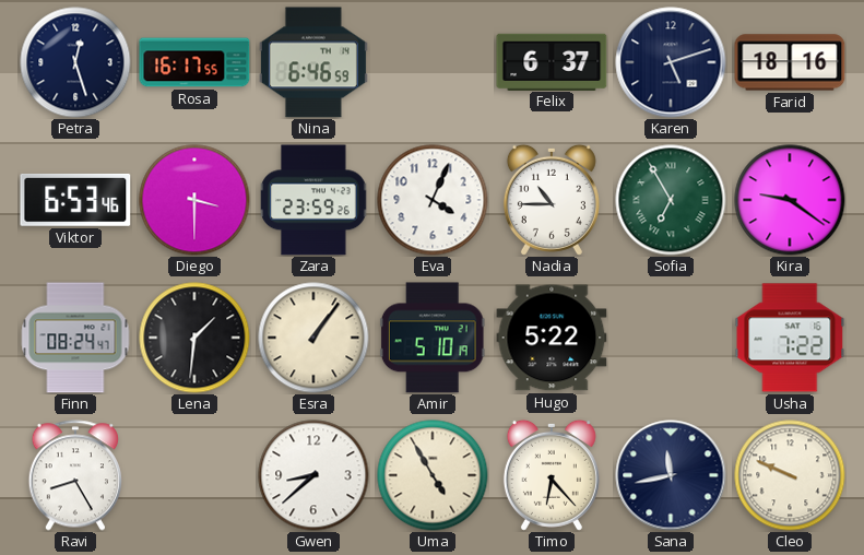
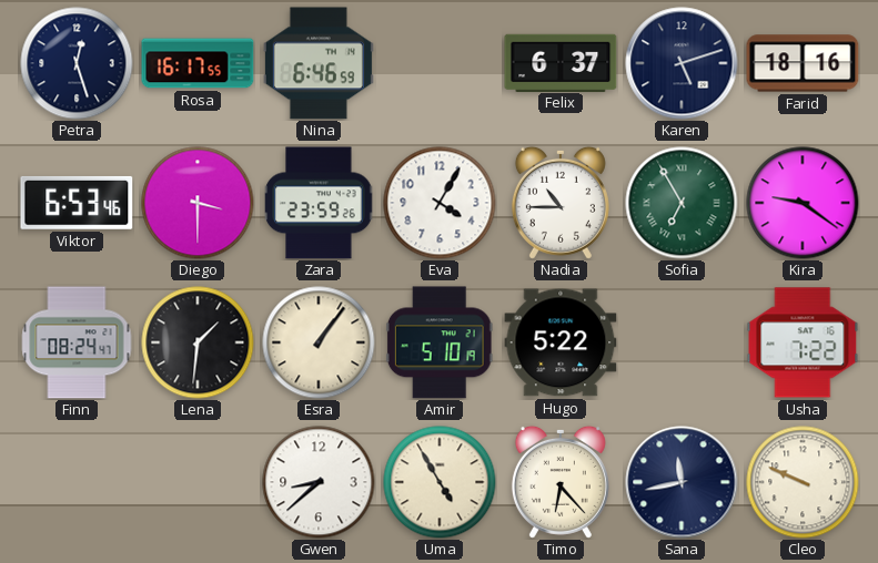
Eva: 4:04 -> 4:05 (440, 203)
Ravi: 8:25 -> none (74, 475)
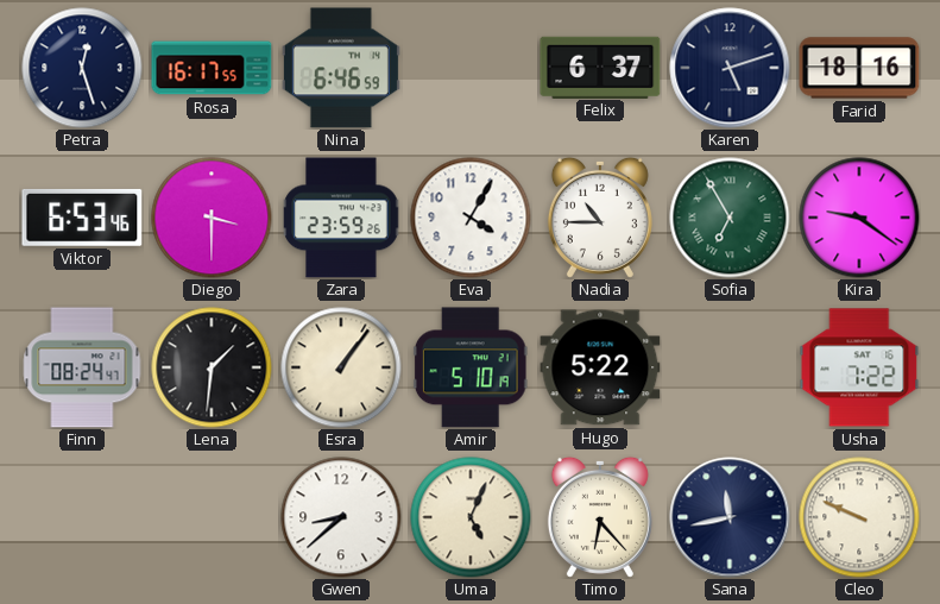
Uma: 4:55 -> 5:04 (471, 517)
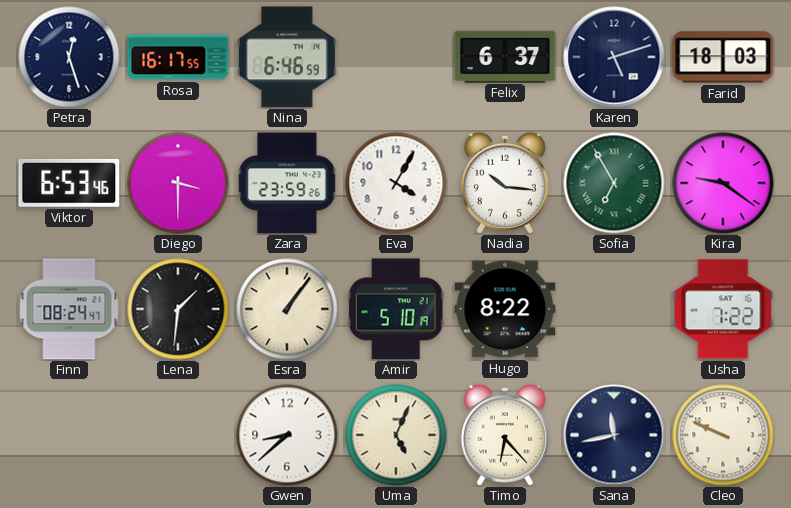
Farid: 18:16 -> 18:03 (723, 57)
Nadia: 10:45 -> 10:16 (505, 183)
Hugo: 5:22 -> 8:22 (505, 309)
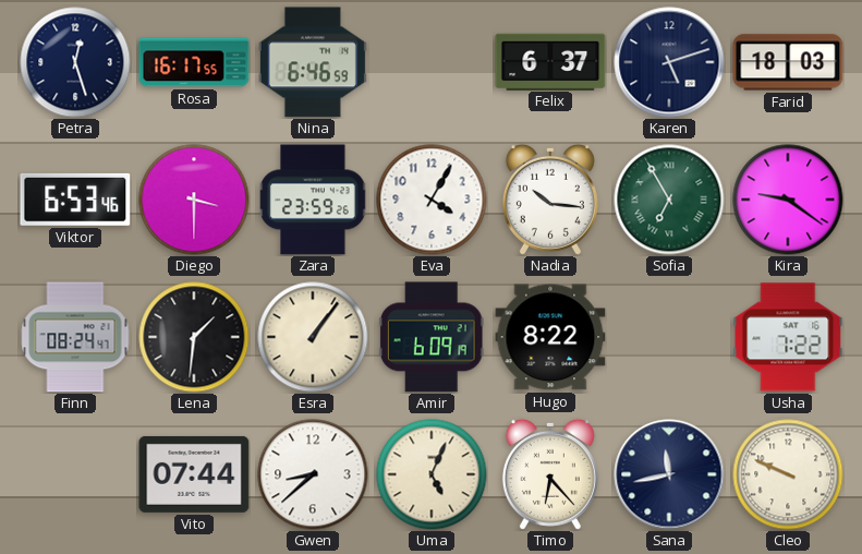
Amir: 5:10 -> 6:09 (432, 337)
Vito: none -> 07:44 (194, 474)
